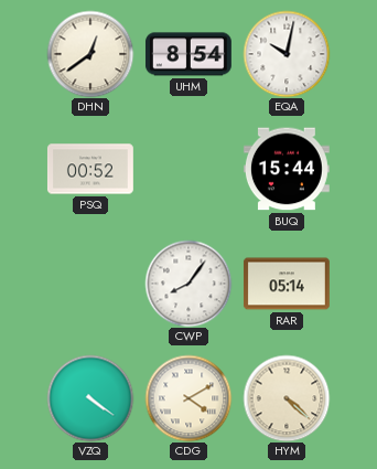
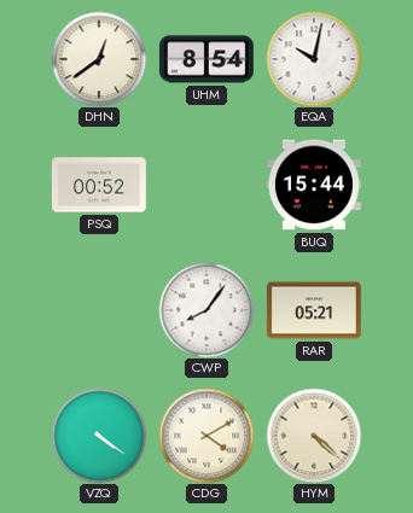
RAR: 05:14 -> 05:21 (314, 310)
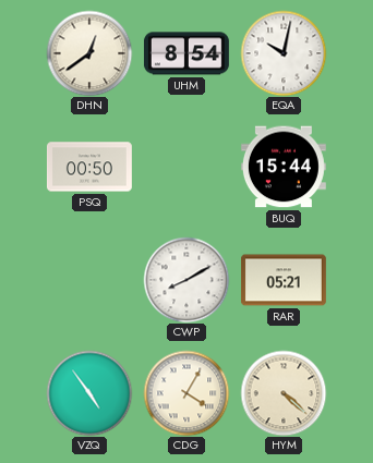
PSQ: 00:52 -> 00:50 (89, 167)
CWP: 8:06 -> 8:10 (186, 280)
VZQ: 4:21 -> 4:54 (89, 393)
CDG: 4:10 -> 4:05 (186, 393)
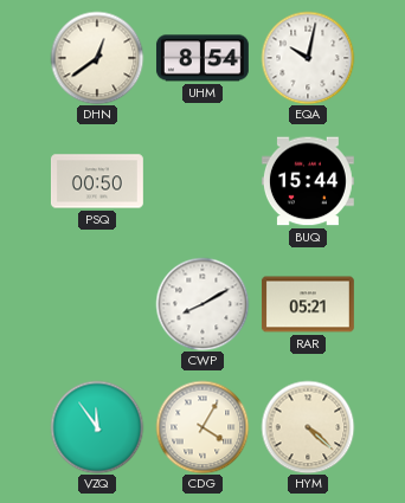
VZQ: 4:54 -> 11:54 (97, 427)
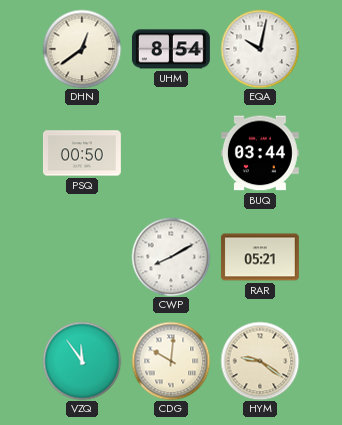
BUQ: 15:44 -> 03:44 (260, 153)
CDG: 4:05 -> 10:01 (171, 361)
HYM: 4:22 -> 9:21 (260, 361)
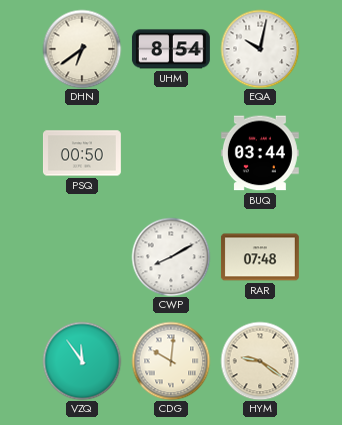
DHN: 12:39 -> 6:39 (82, 49)
RAR: 05:21 -> 07:48 (260, 257)
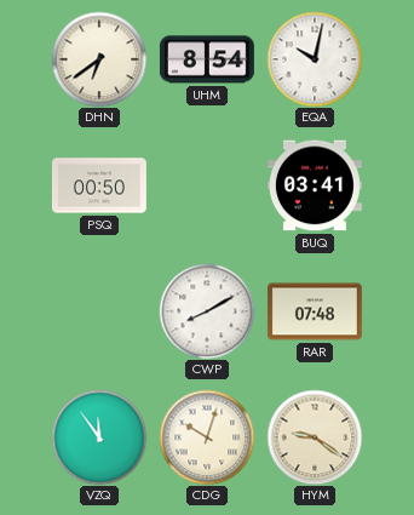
BUQ: 03:44 -> 03:41 (315, 185)
CDG: 10:01 -> 10:03 (207, 437)
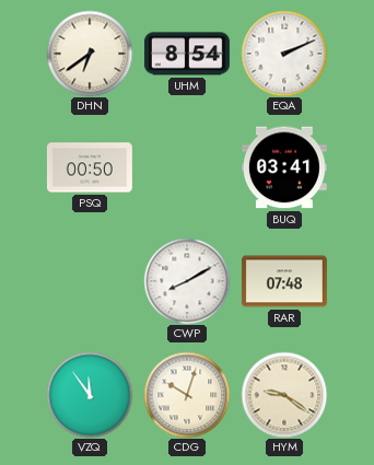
EQA: 10:02 -> 2:11 (284, 54)
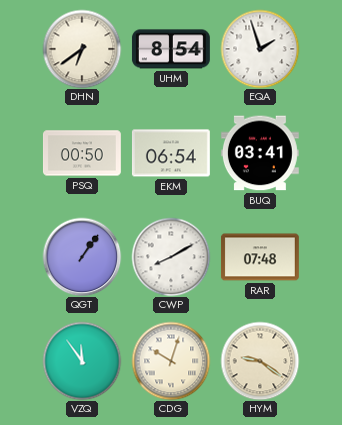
EQA: 2:11 -> 1:57 (260, 49)
EKM: none -> 06:54 (171, 153)
QGT: none -> 1:06 (82, 257)
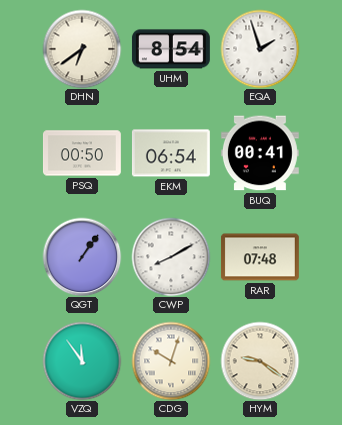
BUQ: 03:41 -> 00:41 (260, 153)
